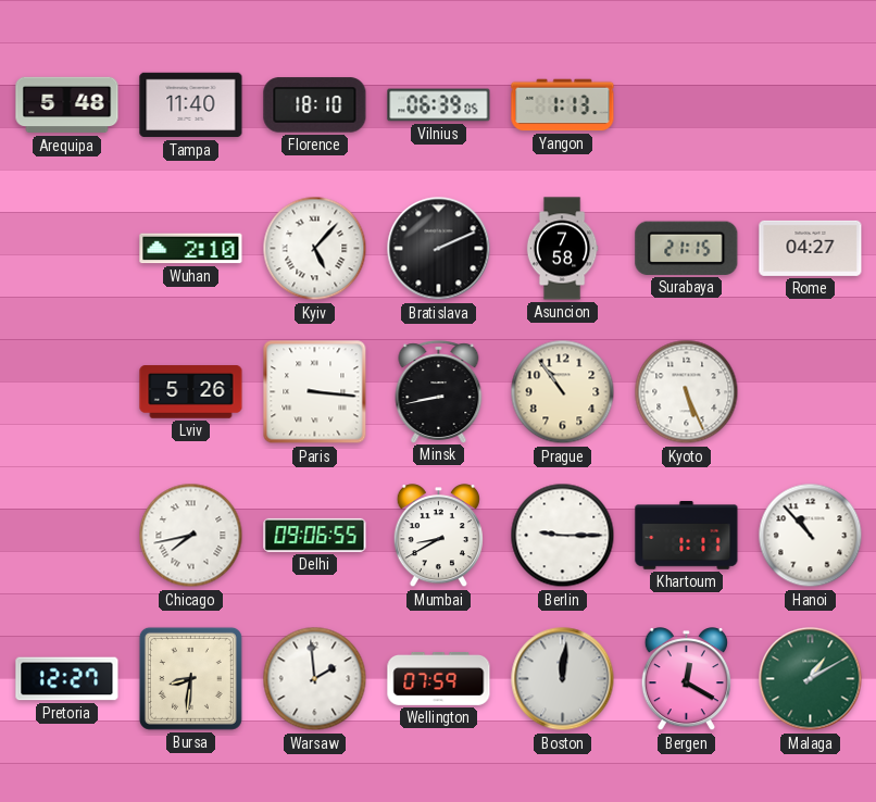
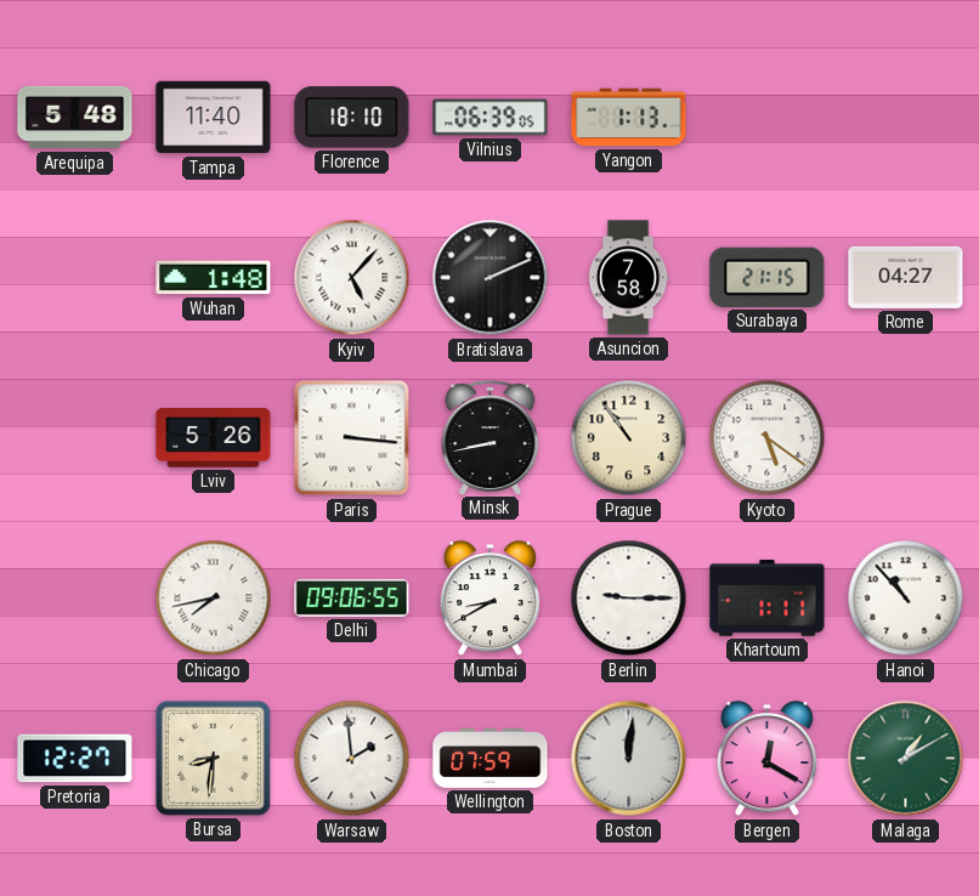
Wuhan: 2:10 -> 1:48 (214, 278)
Kyoto: 5:26 -> 5:21 (768, 438)
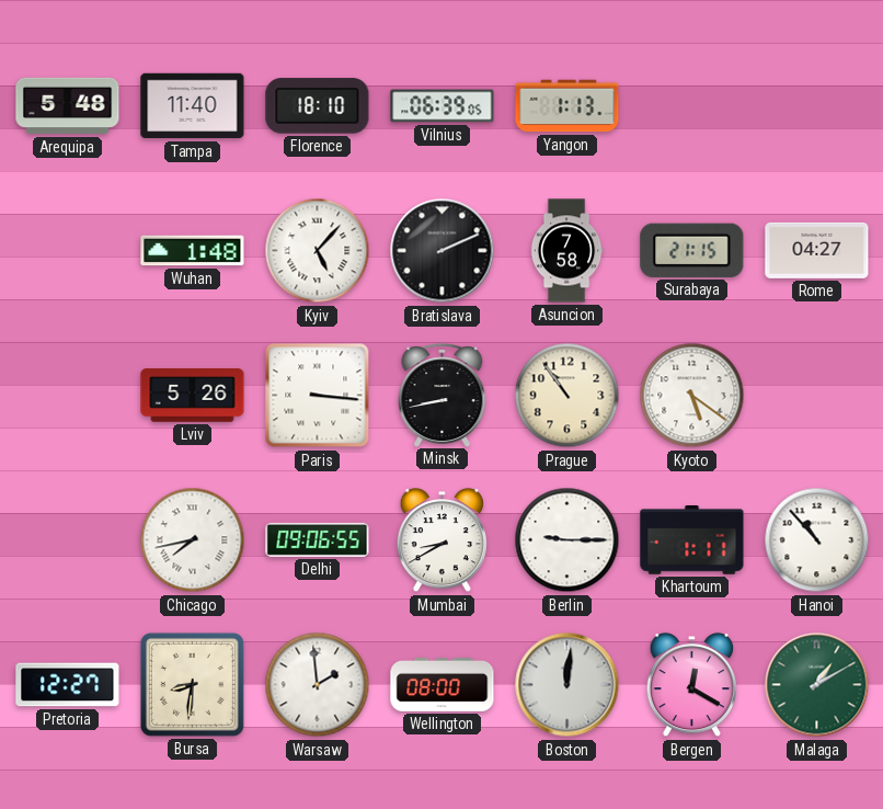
Wellington: 07:59 -> 08:00 (443, 684)
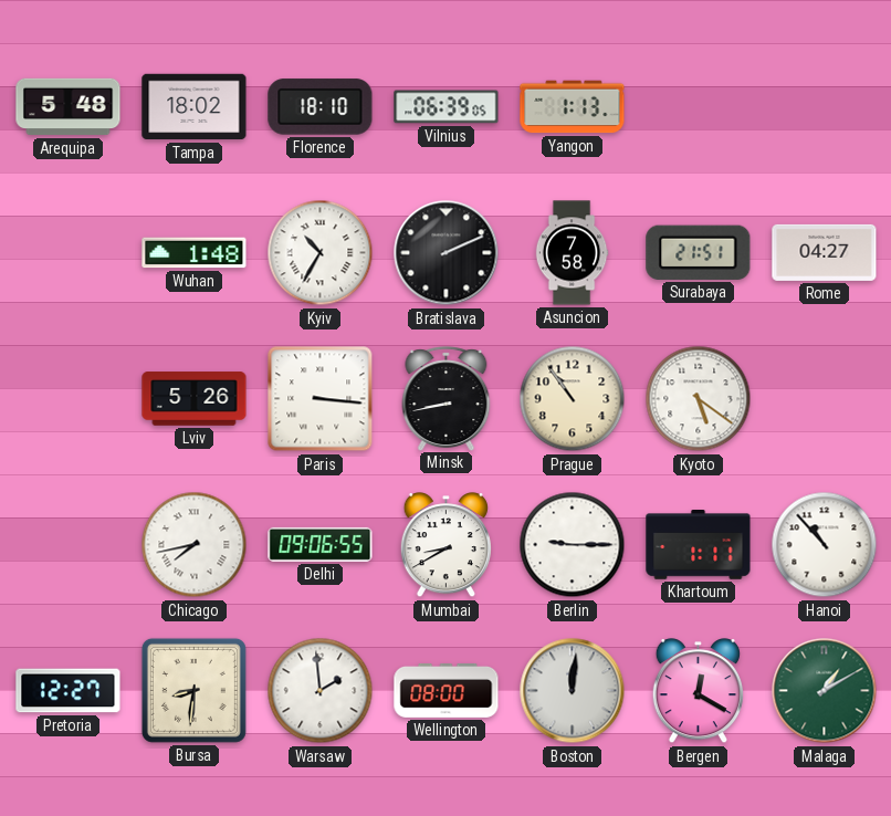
Tampa: 11:40 -> 18:02 (195, 107)
Kyiv: 5:07 -> 10:35 (321, 253)
Surabaya: 21:15 -> 21:51 (699, 252)
